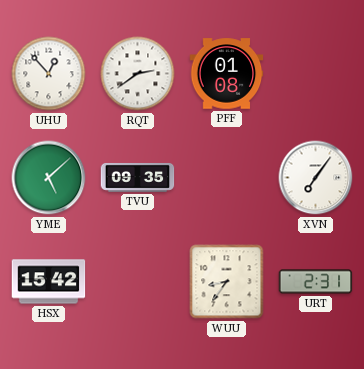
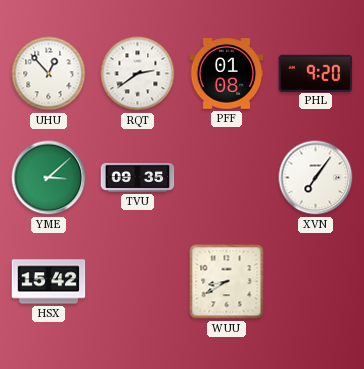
PHL: none -> 9:20 (316, 73)
YME: 5:08 -> 3:08 (49, 178)
WUU: 8:36 -> 8:40 (227, 282)
URT: 2:31 -> none (316, 282)
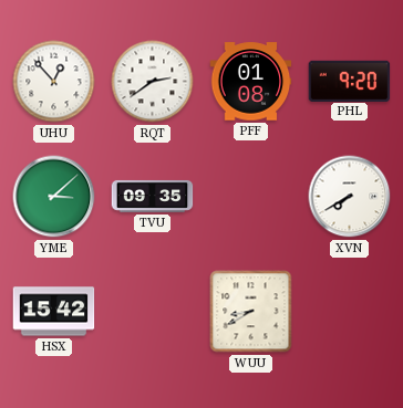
XVN: 7:06 -> 7:40 (350, 197)
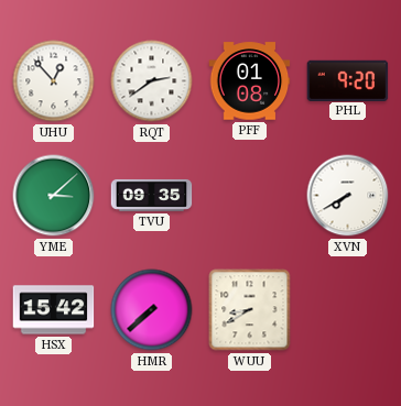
HMR: none -> 7:38 (152, 310)
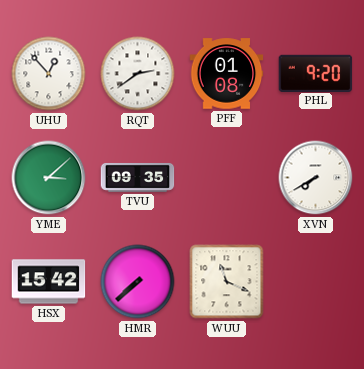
WUU: 8:40 -> 11:19 (227, 282)
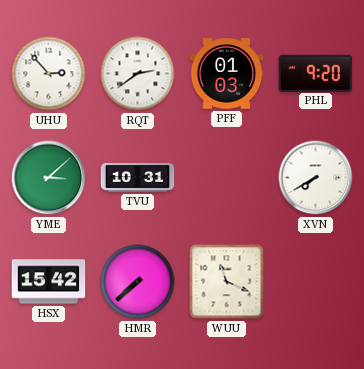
UHU: 12:53 -> 2:53 (49, 74)
PFF: 01:08 -> 01:03 (227, 74)
TVU: 09:35 -> 10:31 (138, 177)
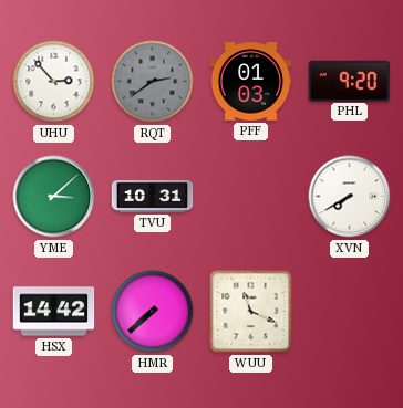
RQT dial: white -> grey (153, 82)
HSX: 15:42 -> 14:42 (54, 312)
